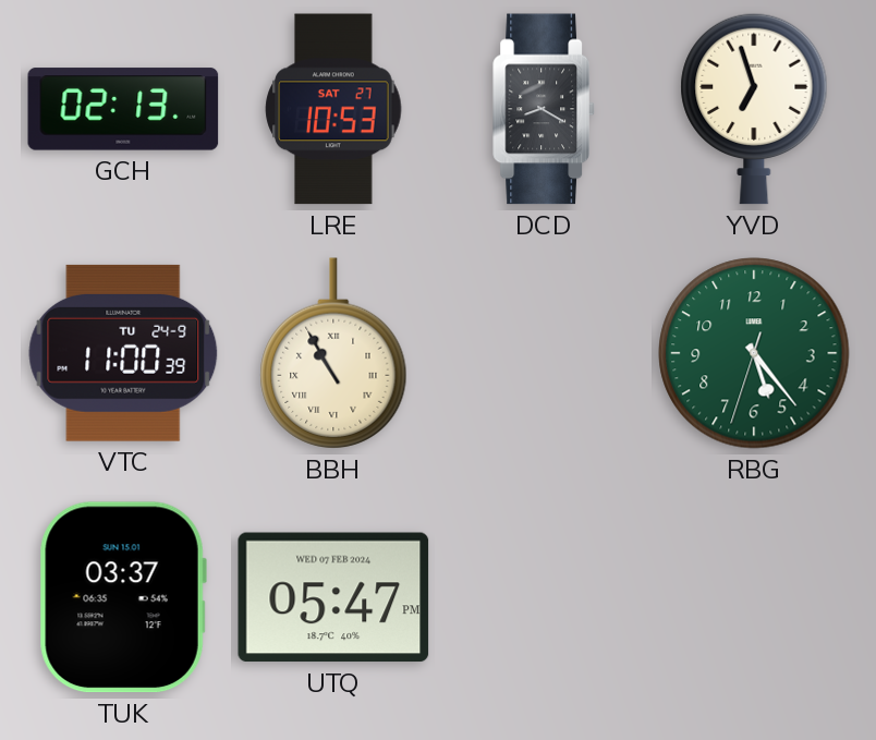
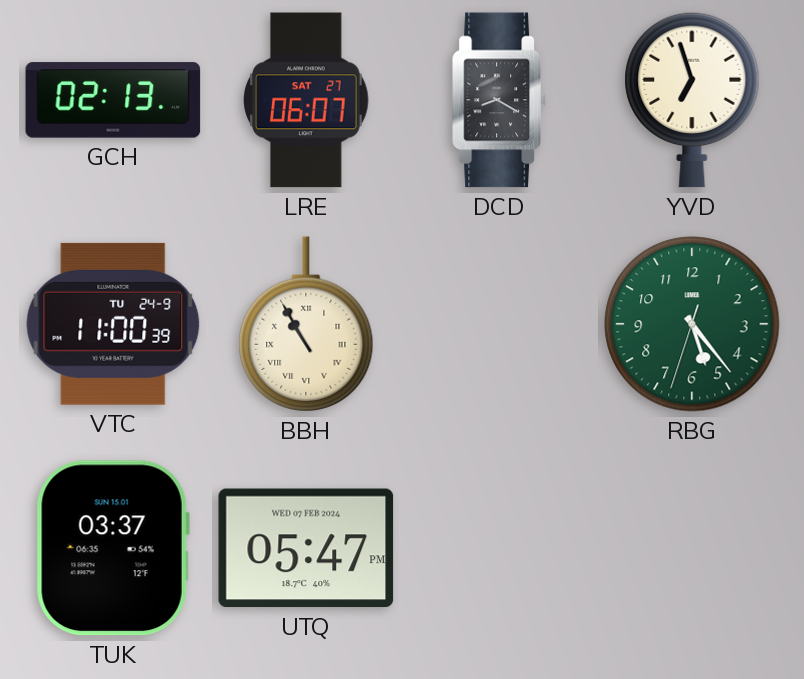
LRE: 10:53 -> 06:07 (306, 100)
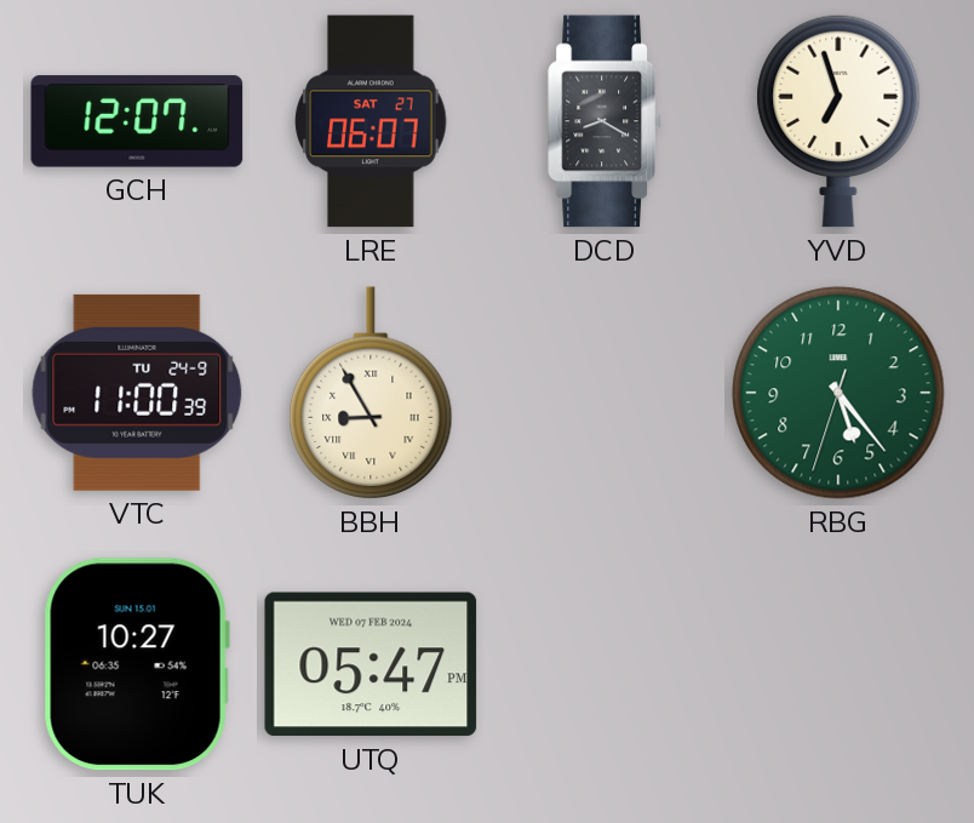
GCH: 02:13 -> 12:07 (137, 121)
BBH: 10:55 -> 8:55 (371, 393)
TUK: 03:37 -> 10:27 (137, 664)
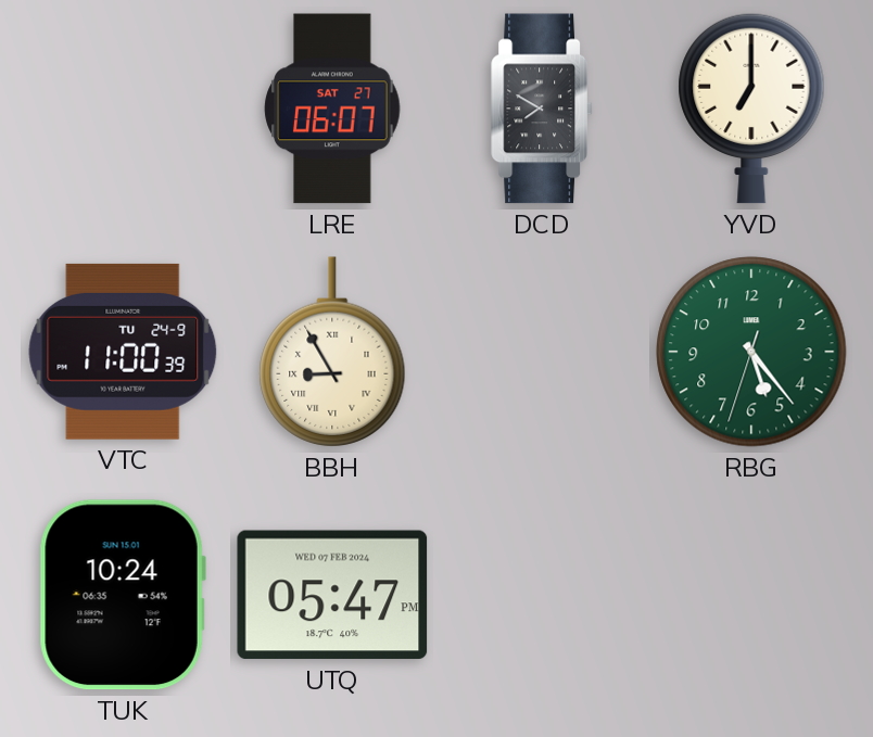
GCH: 12:07 -> none (137, 121)
DCD: 8:20 -> 7:50 (542, 109)
YVD: 6:57 -> 7:00 (751, 109)
TUK: 10:27 -> 10:24 (123, 595)
